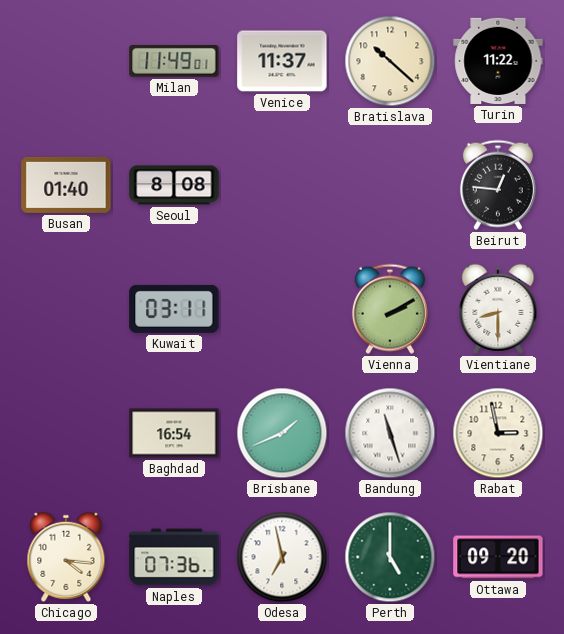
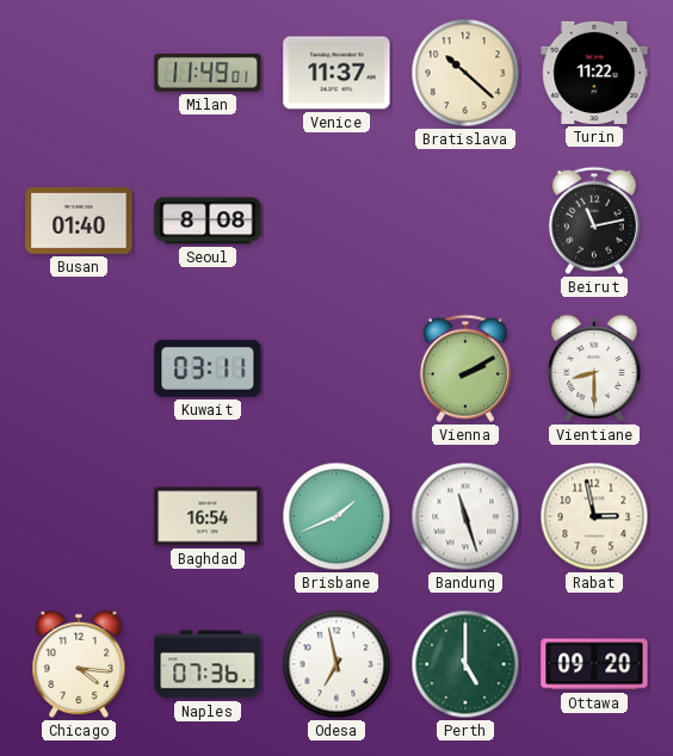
Beirut: 12:46 -> 11:13 (594, 221)
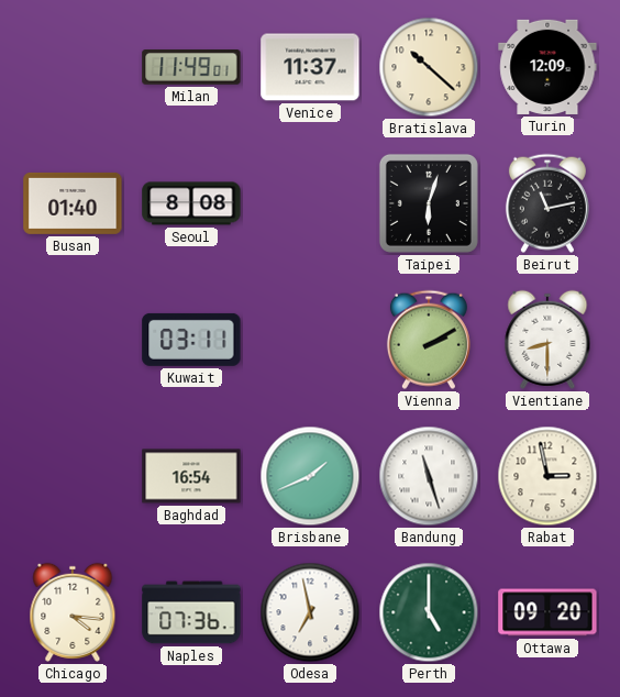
Turin: 11:22 -> 12:09 (547, 67)
Taipei: none -> 6:03 (429, 203)
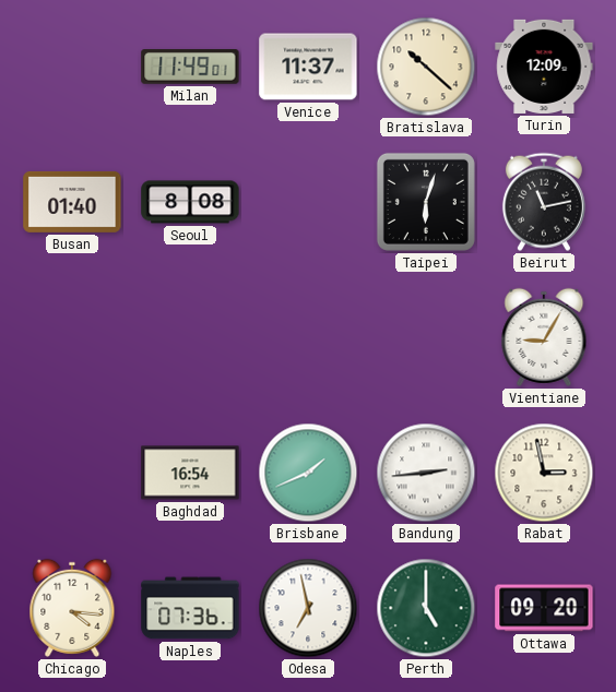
Kuwait: 03:11 -> none (191, 340)
Vienna: 2:10 -> none (429, 340)
Vientiane: 8:30 -> 9:05 (544, 337)
Bandung: 11:27 -> 2:44 (426, 473)
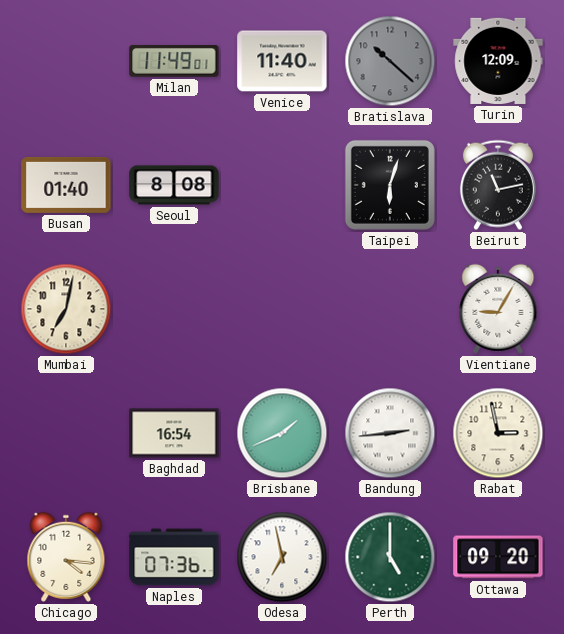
Venice: 11:37 -> 11:40 (282, 61)
Bratislava dial: cream -> grey (390, 61)
Mumbai: none -> 7:02 (66, 309)
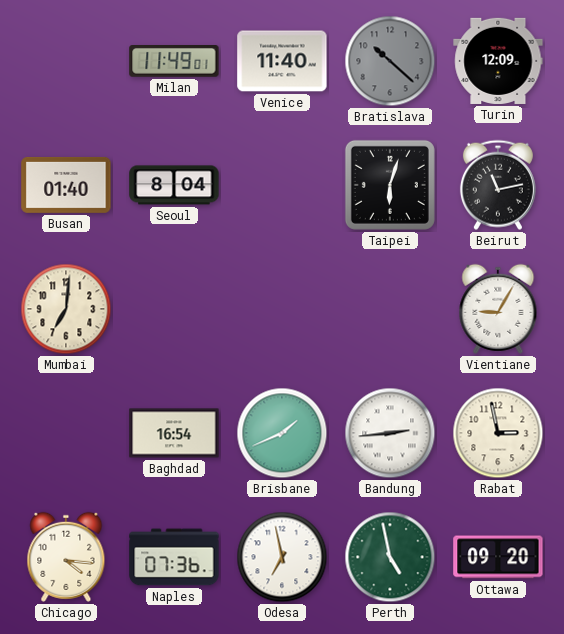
Seoul: 8:08 -> 8:04 (174, 185)
Mumbai: 7:02 -> 7:01 (66, 309)
Perth: 5:00 -> 4:58 (390, 557)
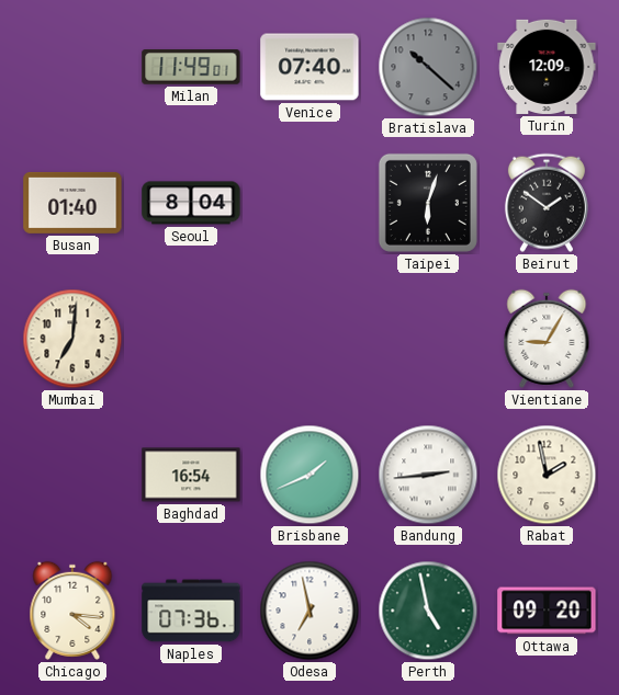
Venice: 11:40 -> 07:40 (309, 67)
Beirut: 11:13 -> 1:51 (547, 203)
Rabat: 2:58 -> 1:58 (547, 475)
